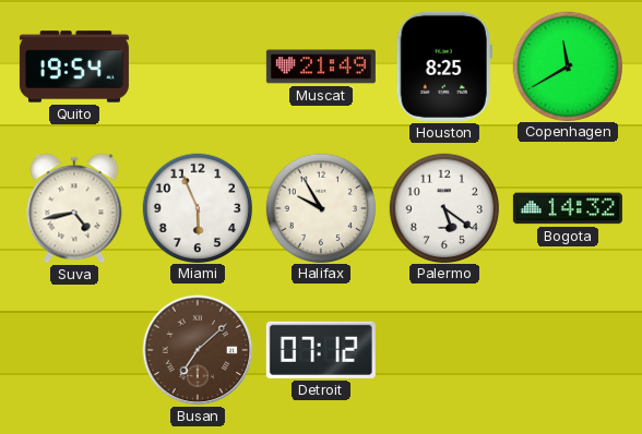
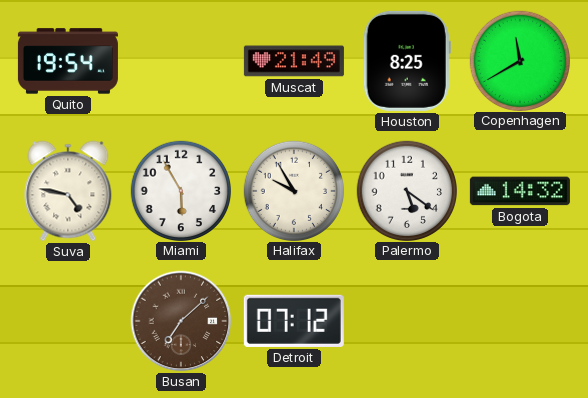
Suva: 4:43 -> 4:47 (68, 191)
Miami: 5:56 -> 5:55 (180, 190)
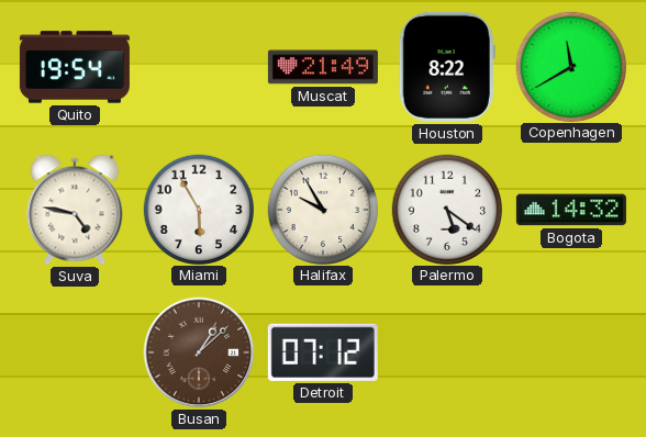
Houston: 8:25 -> 8:22 (447, 67)
Busan: 7:08 -> 1:08 (199, 352)
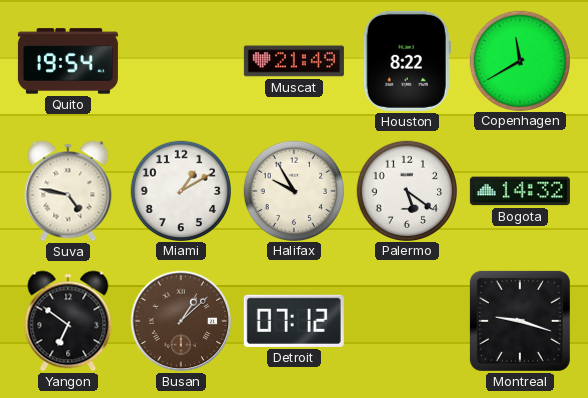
Miami: 5:55 -> 1:10 (180, 190)
Yangon: none -> 6:51 (68, 321)
Montreal: none -> 9:18 (520, 321)
